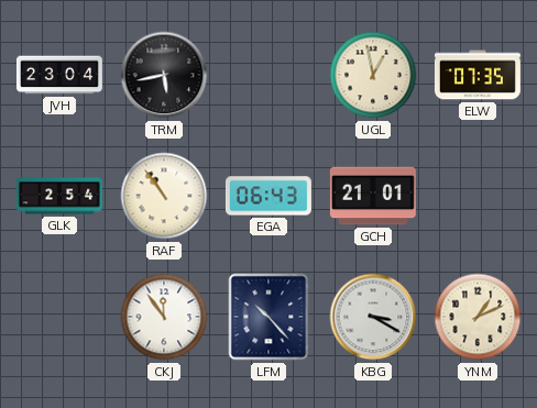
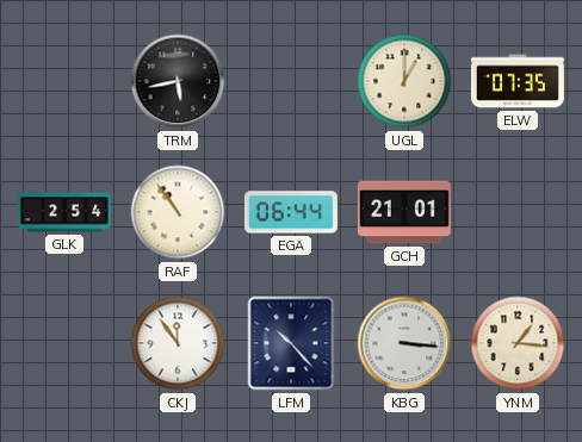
JVH: 23:04 -> none (59, 75)
UGL: 12:58 -> 1:00 (404, 81)
EGA: 06:43 -> 06:44 (291, 212)
KBG: 3:20 -> 3:16 (404, 343)
YNM: 1:11 -> 1:16 (518, 343)
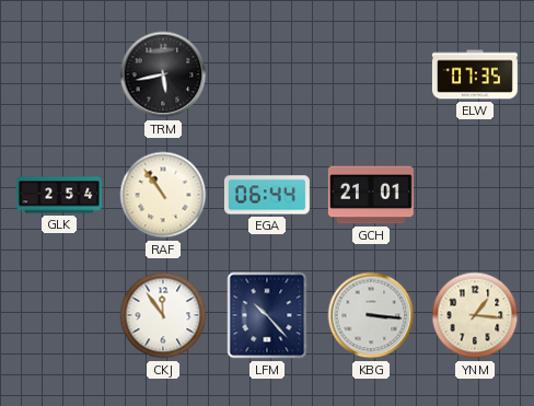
UGL: 1:00 -> none (404, 81)
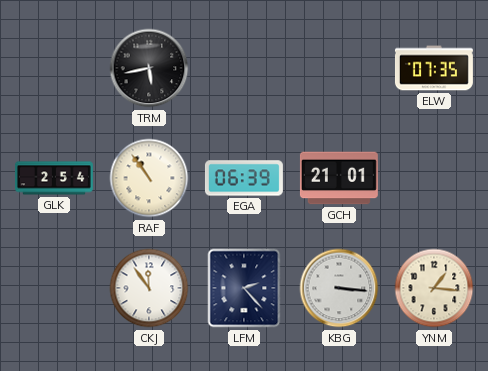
EGA: 06:44 -> 06:39 (244, 178)
LFM: 10:23 -> 2:23 (244, 288)
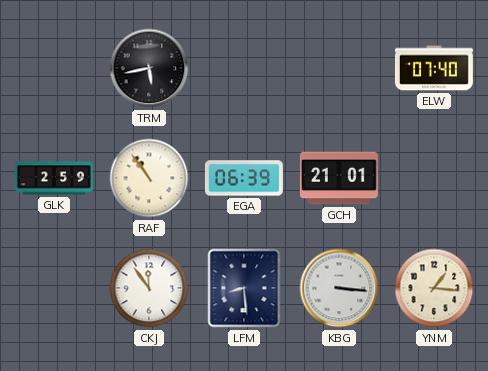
ELW: 07:35 -> 07:40 (434, 68)
GLK: 2:54 -> 2:59 (55, 178)
LFM: 2:23 -> 8:29 (244, 288)
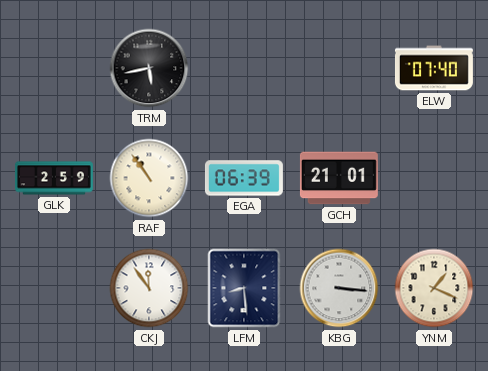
YNM: 1:16 -> 1:19 (434, 288)
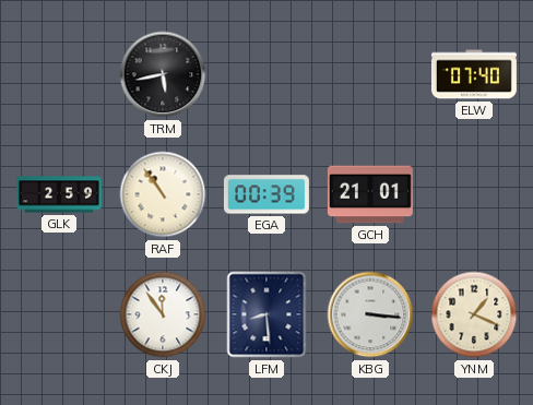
EGA: 06:39 -> 00:39 (266, 194)
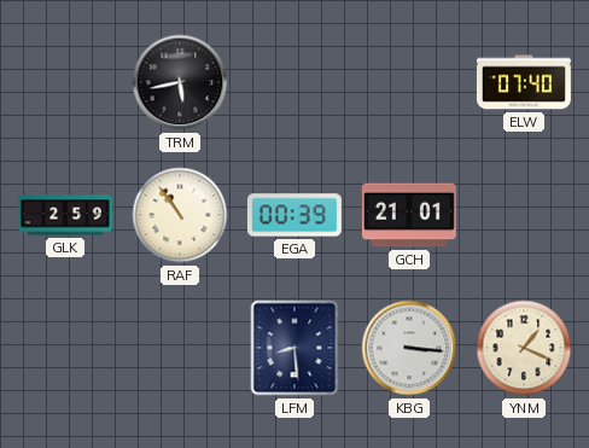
CKJ: 11:54 -> none (163, 314)
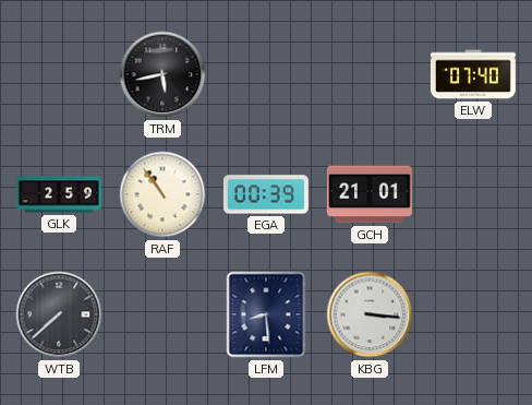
WTB: none -> 7:38 (59, 314)
YNM: 1:19 -> none (524, 348)
